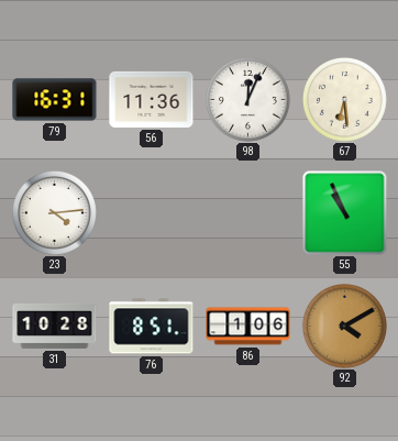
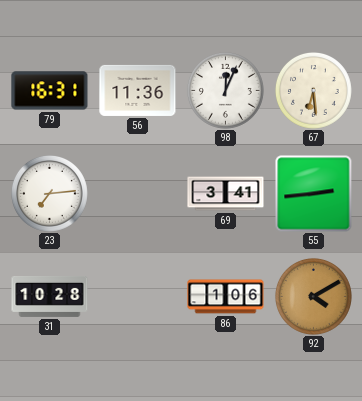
23: 4:14 -> 7:14 (49, 193)
69: none -> 3:41 (226, 194)
55: 10:56 -> 2:44 (314, 194)
76: 8:51 -> none (152, 327)
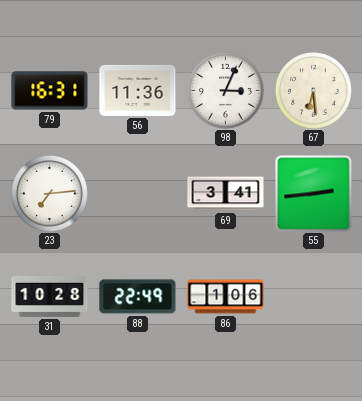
98: 12:04 -> 3:04 (225, 90)
88: none -> 22:49 (138, 297)
92: 4:10 -> none (313, 296)
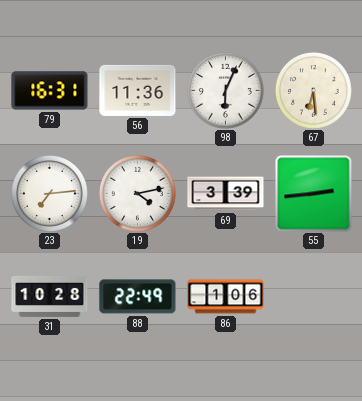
98: 3:04 -> 6:04 (225, 90)
19: none -> 4:13 (137, 193)
69: 3:41 -> 3:39 (226, 194)
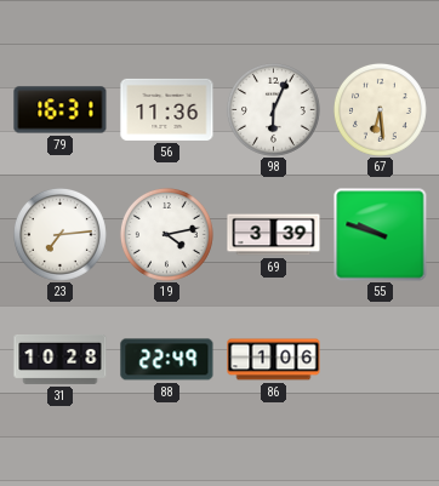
55: 2:44 -> 9:48 (381, 235)
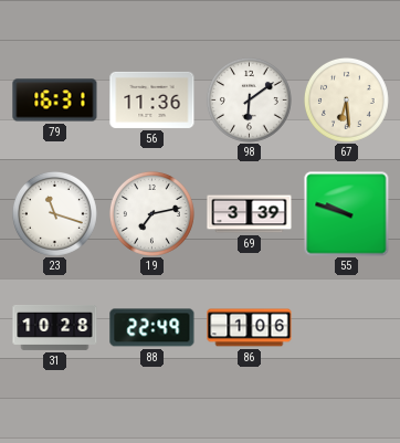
98: 6:04 -> 6:09 (249, 99)
23: 7:14 -> 11:18 (54, 213)
19: 4:13 -> 7:13 (151, 213)
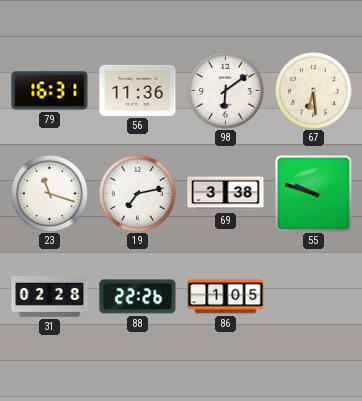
69: 3:39 -> 3:38 (226, 194)
31: 10:28 -> 02:28 (50, 296)
88: 22:49 -> 22:26 (138, 297)
86: 1:06 -> 1:05 (226, 297)
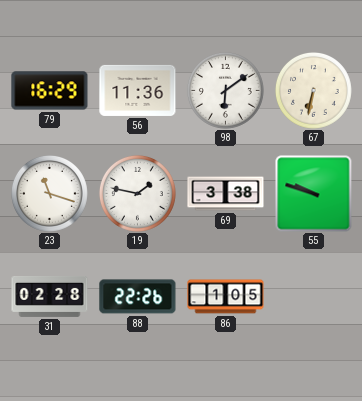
79: 16:31 -> 16:29 (50, 91)
67: 6:29 -> 6:32 (313, 90)
19: 7:13 -> 1:47 (137, 193)
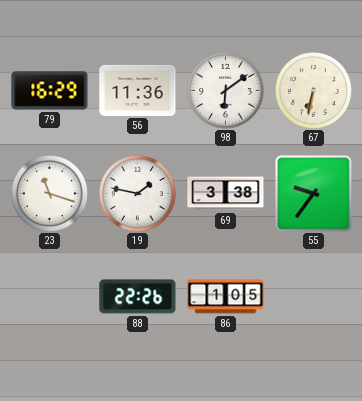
55: 9:48 -> 9:36 (314, 194)
31: 02:28 -> none (50, 296)
